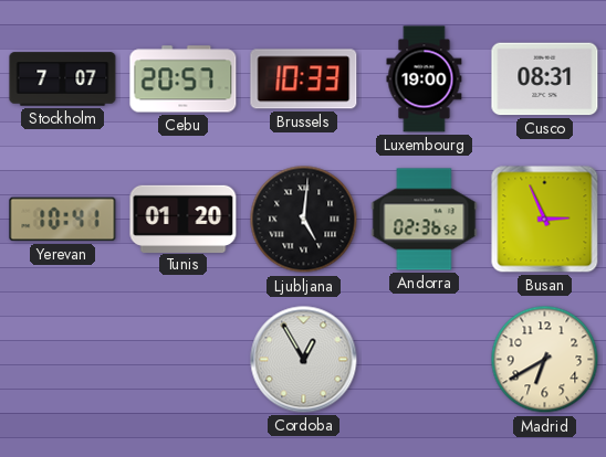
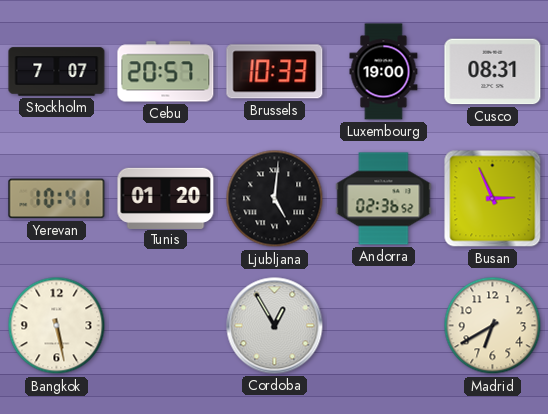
Bangkok: none -> 5:28 (57, 326)
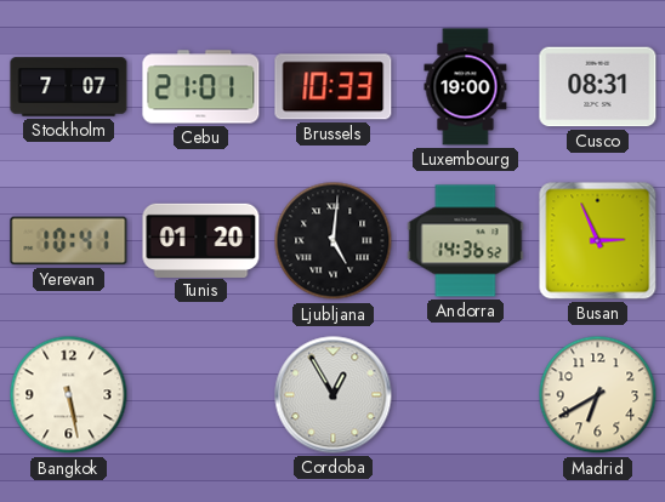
Cebu: 20:57 -> 21:01 (201, 87)
Andorra: 02:36 -> 14:36 (466, 241)
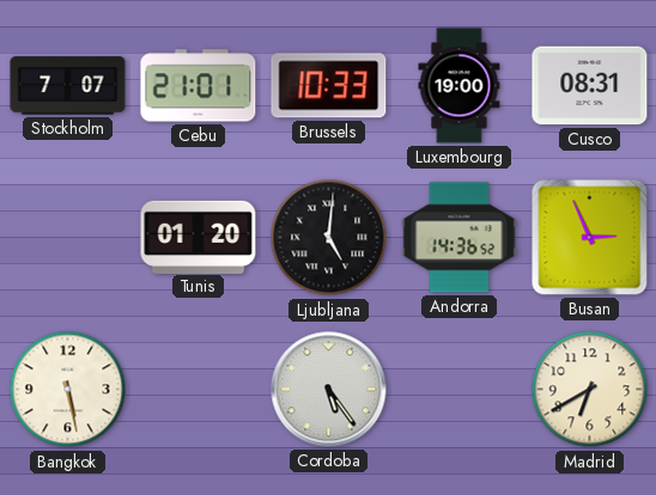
Yerevan: 10:41 -> none (69, 241)
Cordoba: 12:55 -> 5:24 (329, 390)
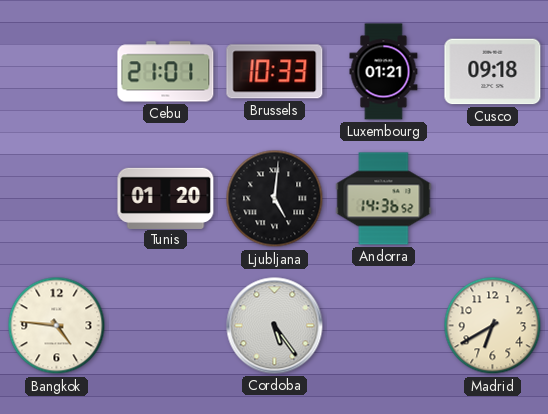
Stockholm: 7:07 -> none (68, 86)
Luxembourg: 19:00 -> 01:21 (384, 72)
Cusco: 08:31 -> 09:18 (493, 72)
Busan: 2:56 -> none (590, 238)
Bangkok: 5:28 -> 4:46 (57, 326)
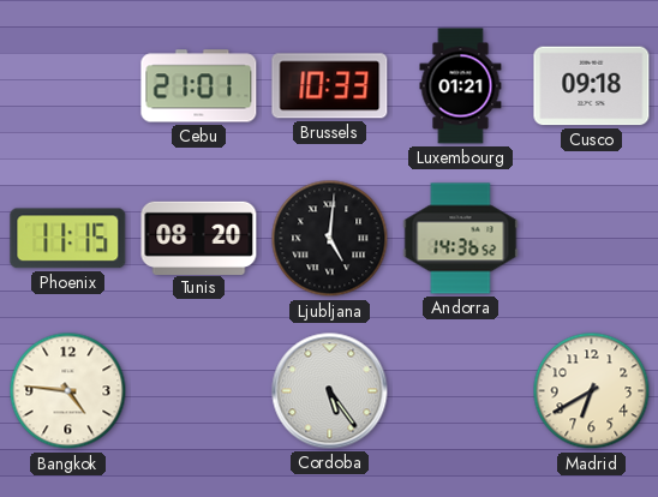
Phoenix: none -> 11:15 (68, 239)
Tunis: 01:20 -> 08:20 (199, 238)
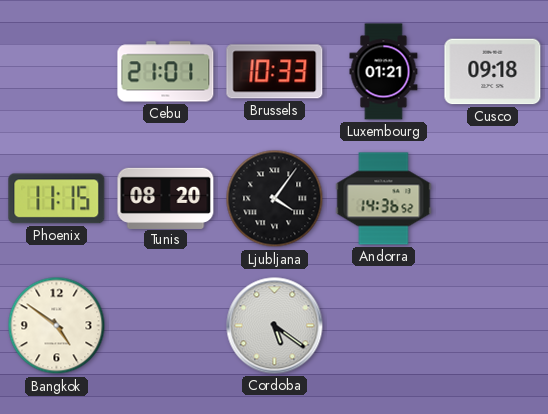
Ljubljana: 5:01 -> 4:06 (275, 199)
Bangkok: 4:46 -> 4:51 (57, 326)
Cordoba: 5:24 -> 5:21 (275, 326)
Madrid: 6:40 -> none (592, 391)
